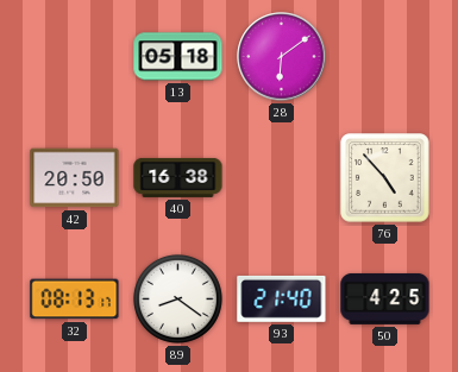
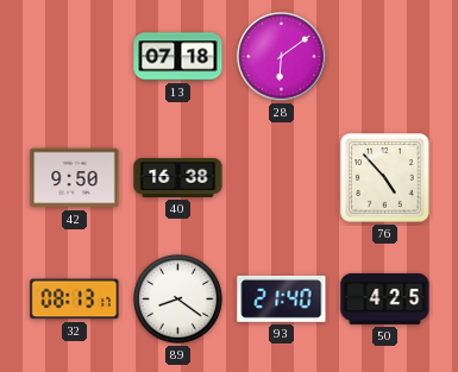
13: 05:18 -> 07:18 (178, 57)
42: 20:50 -> 9:50 (75, 178)
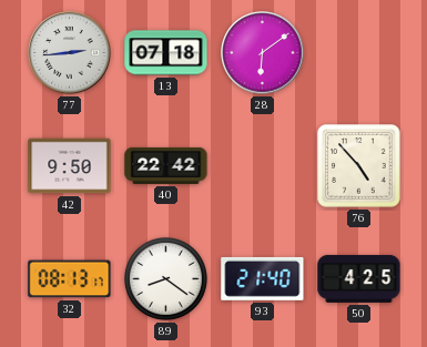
77: none -> 2:44 (70, 53)
40: 16:38 -> 22:42 (166, 165)
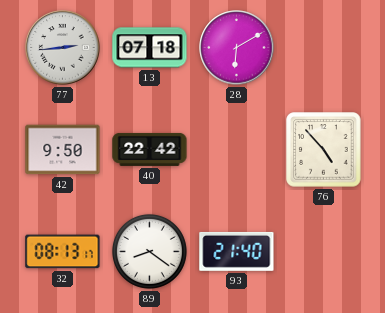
28: 6:09 -> 6:10 (237, 48)
50: 4:25 -> none (359, 278)
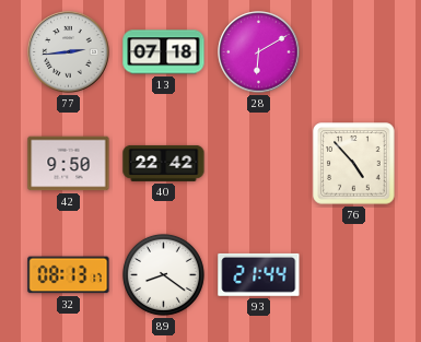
93: 21:40 -> 21:44 (259, 274)
